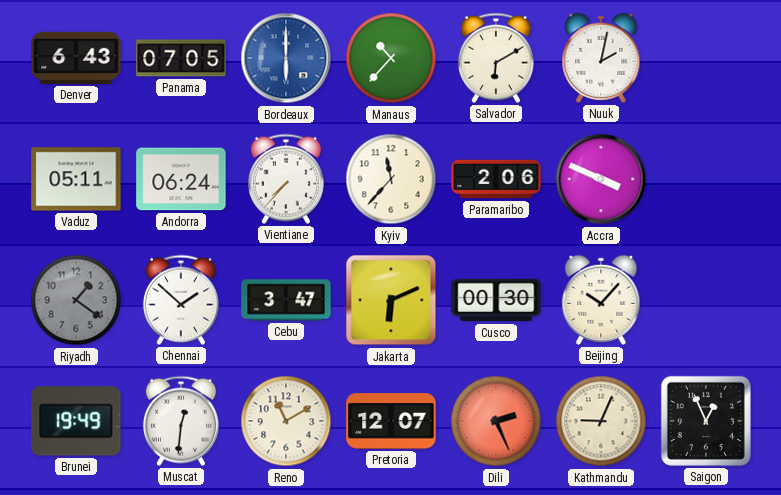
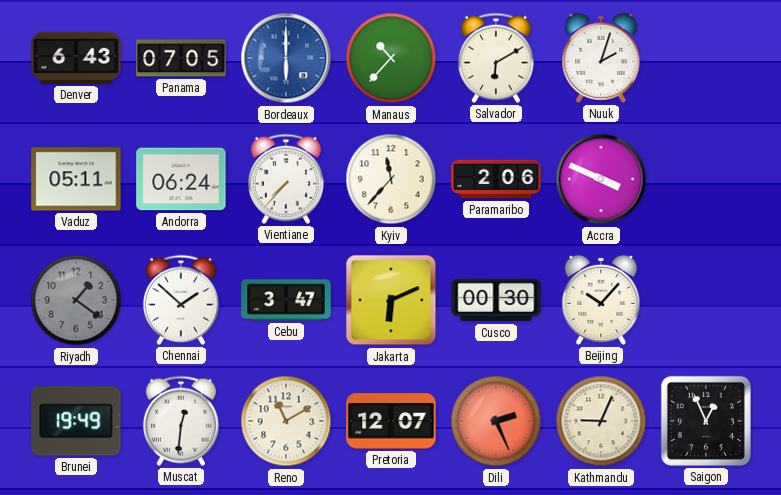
Nuuk: 2:02 -> 2:03 (601, 58)
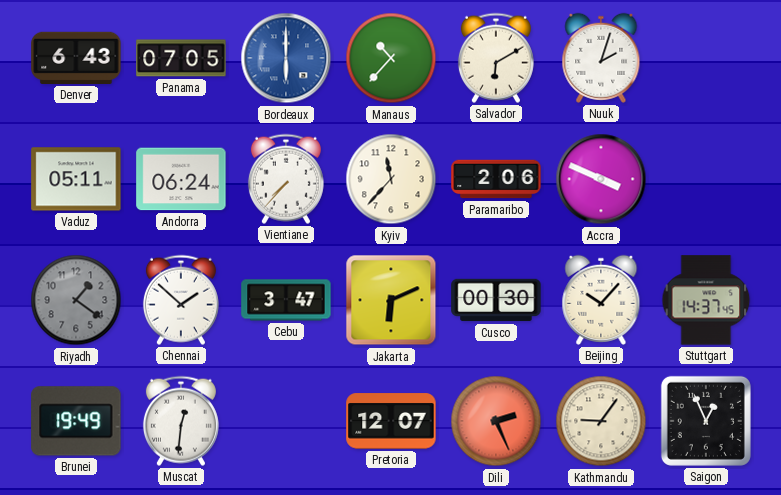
Stuttgart: none -> 14:37 (706, 300)
Reno: 11:10 -> none (286, 421)
Kathmandu: 9:04 -> 9:06 (601, 421)
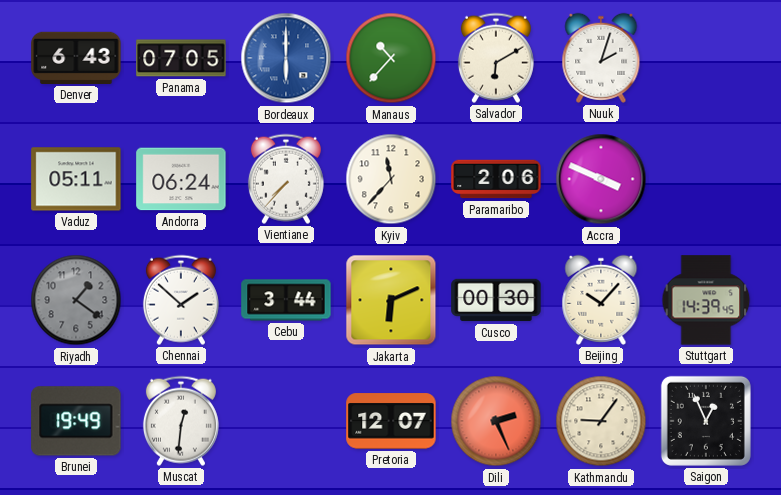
Cebu: 3:47 -> 3:44 (286, 300)
Stuttgart: 14:37 -> 14:39 (706, 300)
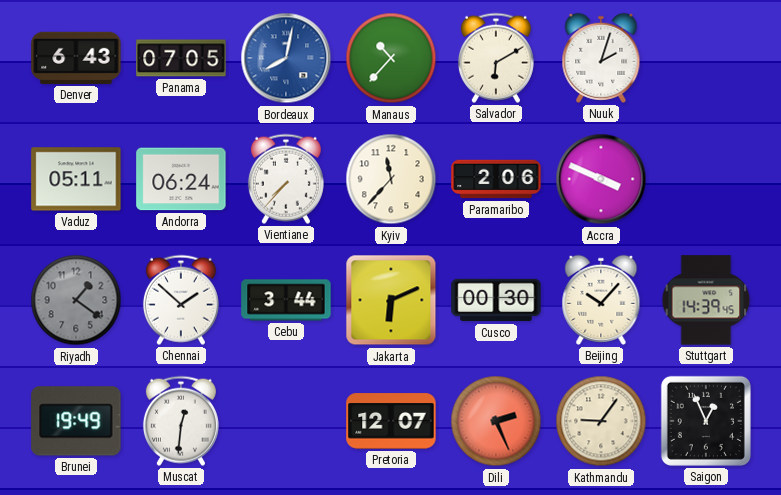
Bordeaux: 6:00 -> 8:02 (286, 58)
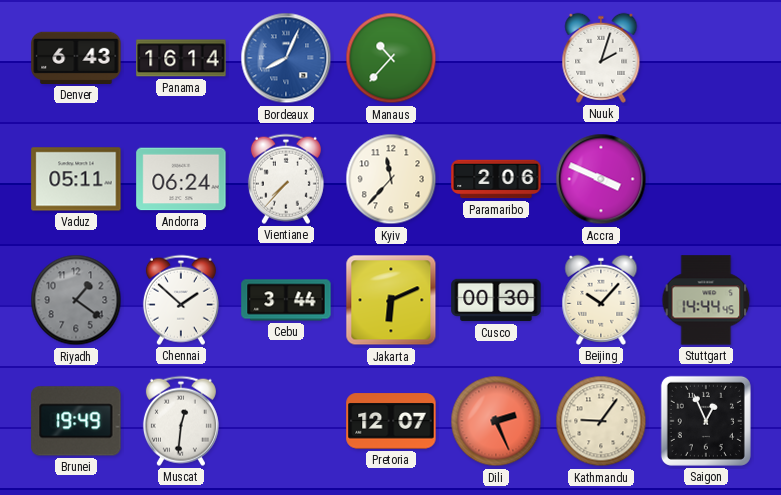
Panama: 07:05 -> 16:14 (181, 58)
Bordeaux: 8:02 -> 8:04 (286, 58)
Salvador: 6:10 -> none (496, 58)
Stuttgart: 14:39 -> 14:44 (706, 300)
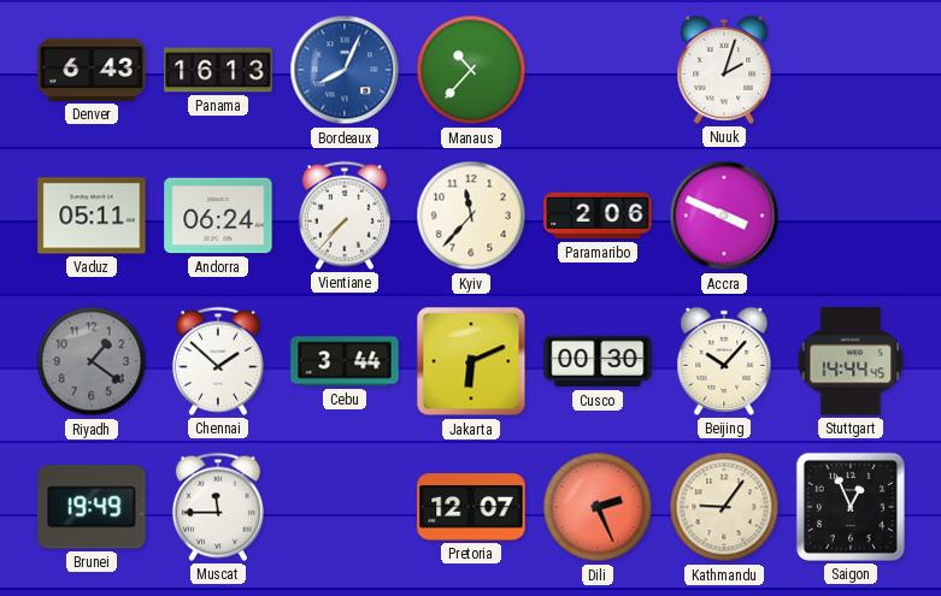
Panama: 16:14 -> 16:13 (218, 70)
Muscat: 12:31 -> 11:45 (218, 507)
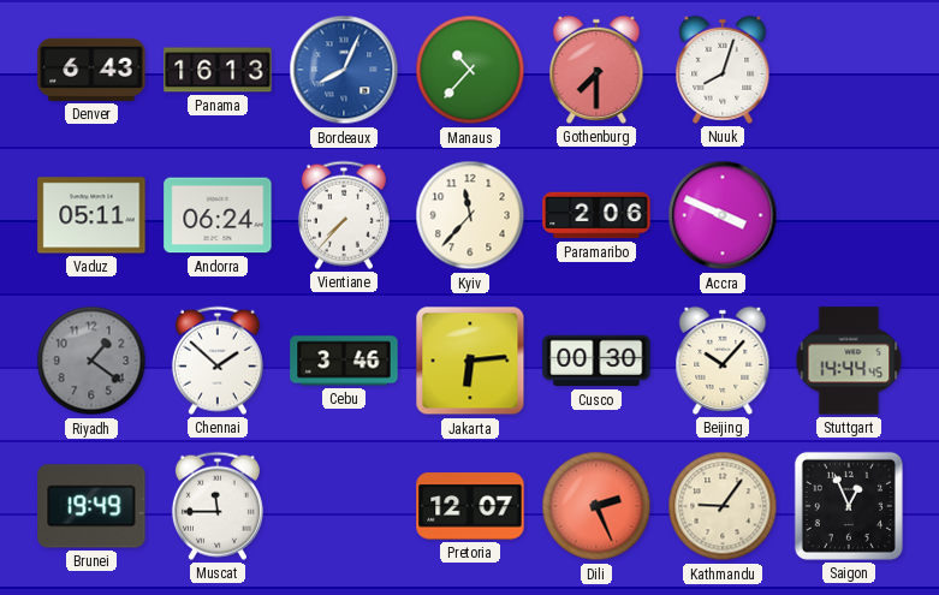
Gothenburg: none -> 7:30 (596, 70)
Nuuk: 2:03 -> 8:03 (723, 70)
Cebu: 3:44 -> 3:46 (344, 361)
Jakarta: 6:11 -> 6:14 (470, 361)
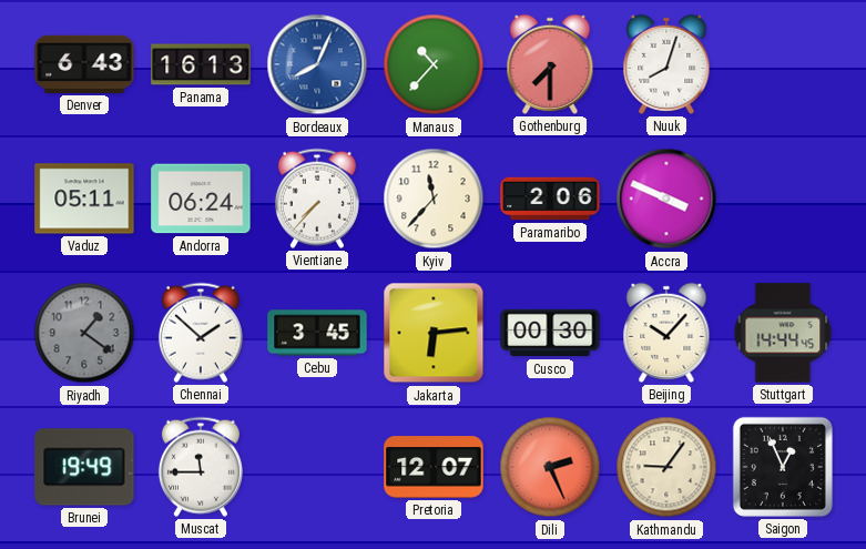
Cebu: 3:46 -> 3:45 (317, 333)
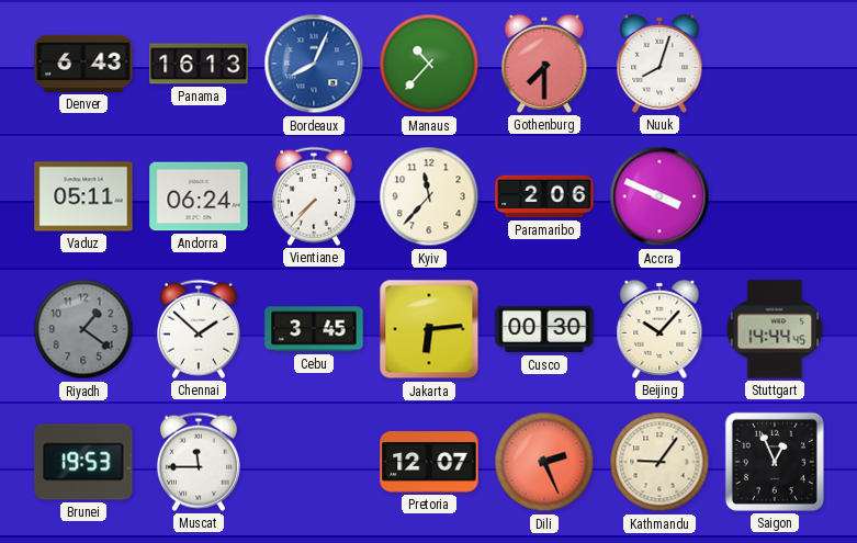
Brunei: 19:49 -> 19:53 (83, 462)
